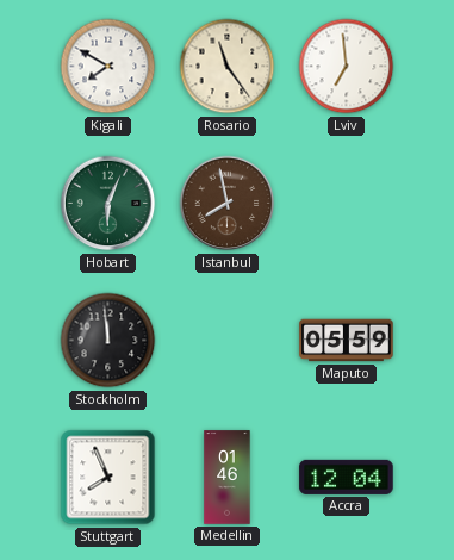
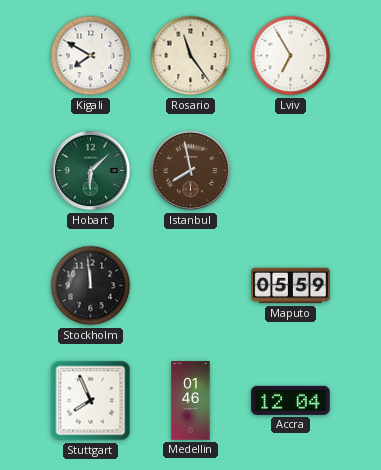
Lviv: 6:59 -> 6:55 (291, 56)
Hobart: 6:04 -> 6:08 (91, 171)
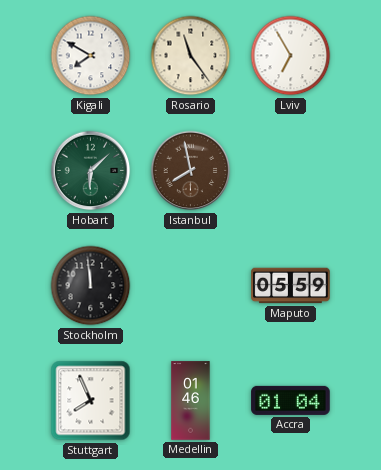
Accra: 12:04 -> 01:04 (291, 400)
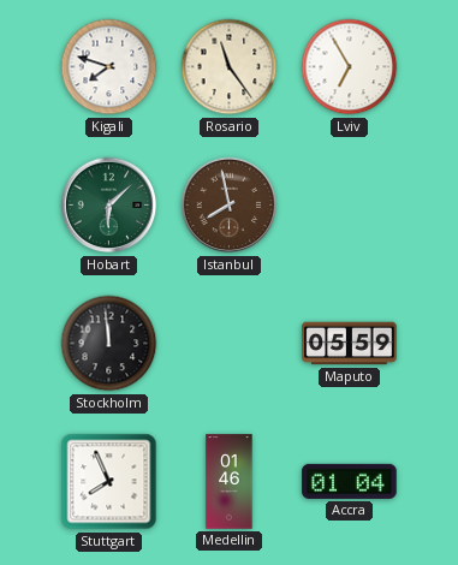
Kigali: 7:50 -> 7:48 (109, 67)
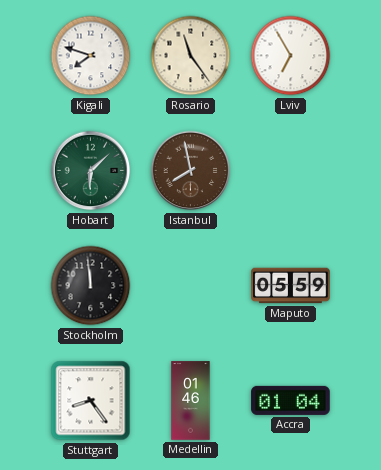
Stuttgart: 7:56 -> 8:24 (91, 401)
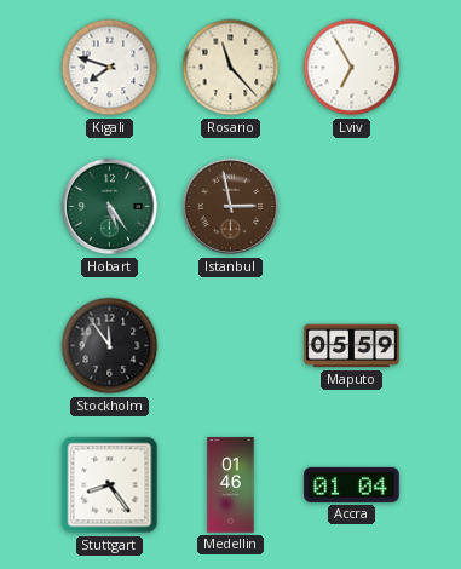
Rosario: 11:24 -> 11:23 (231, 68)
Hobart: 6:08 -> 5:24 (110, 207)
Istanbul: 7:58 -> 2:58 (231, 207)
Stockholm: 11:59 -> 11:54 (110, 346)
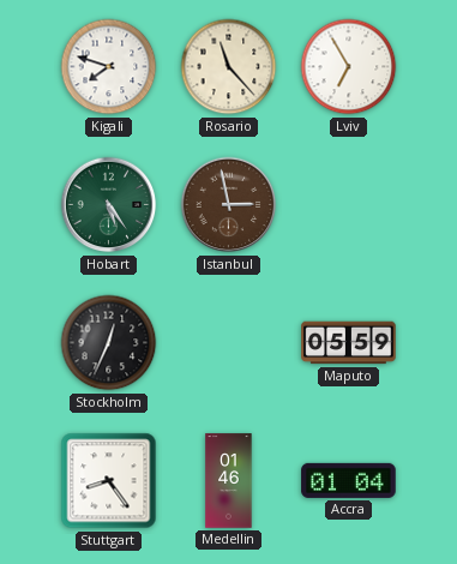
Stockholm: 11:54 -> 12:34 (109, 343)
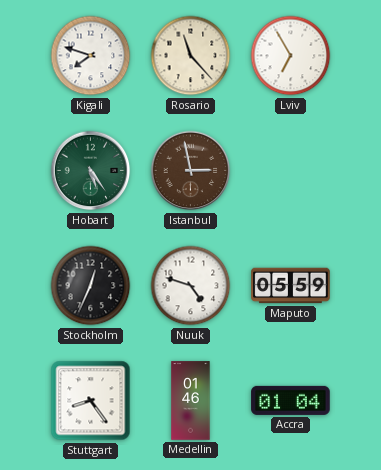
Nuuk: none -> 4:48 (191, 286)
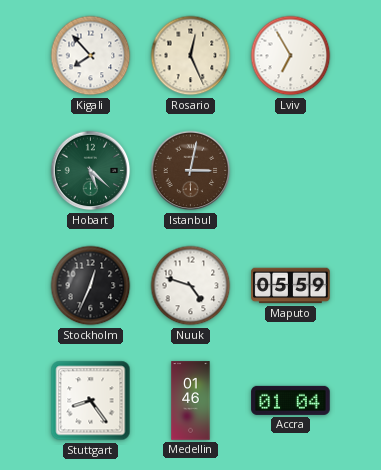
Kigali: 7:48 -> 7:53 (91, 56)
Rosario: 11:23 -> 12:26 (191, 56)
Hobart: 5:24 -> 5:22 (91, 171)
Istanbul: 2:58 -> 3:02 (191, 171)
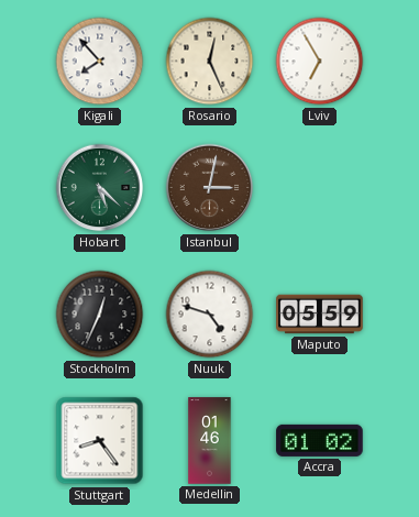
Accra: 01:04 -> 01:02 (320, 440)
